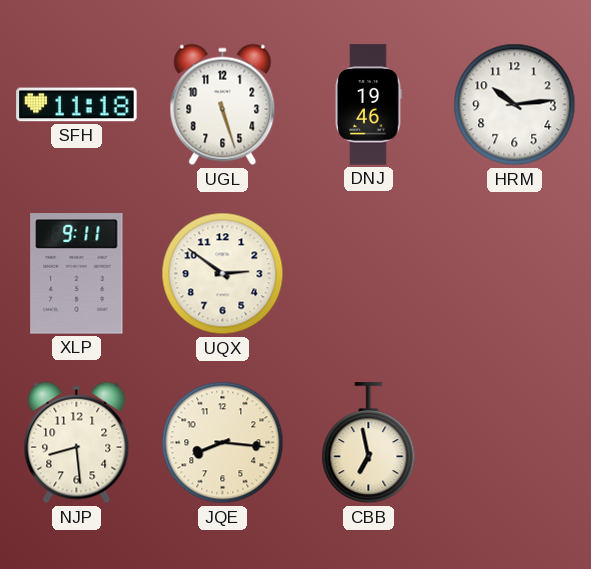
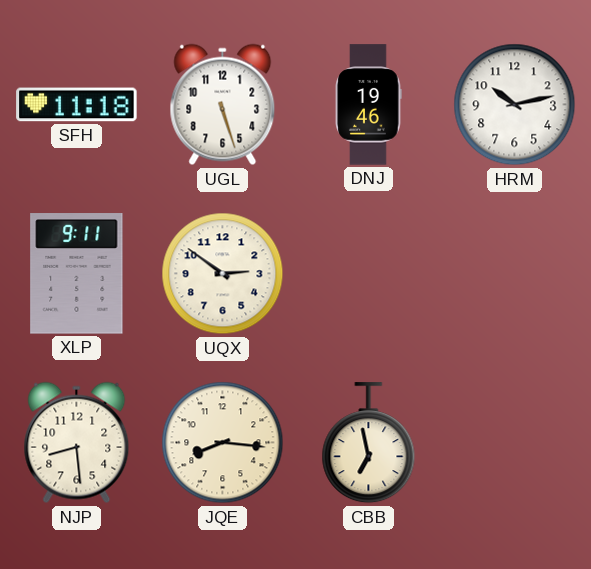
HRM: 10:14 -> 10:13 (515, 105)
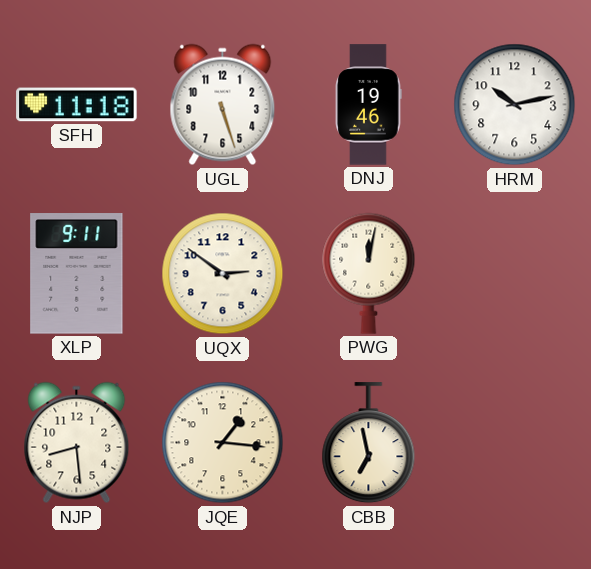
PWG: none -> 12:02 (369, 273)
JQE: 8:16 -> 1:16 (223, 443)
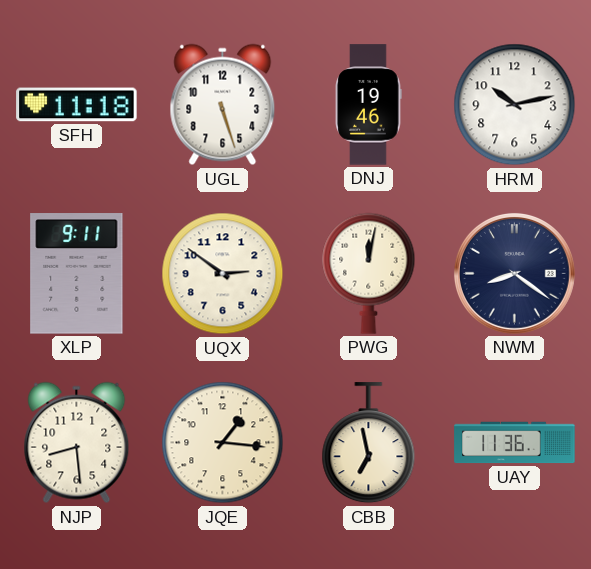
NWM: none -> 8:21 (514, 273)
UAY: none -> 11:36 (515, 443)
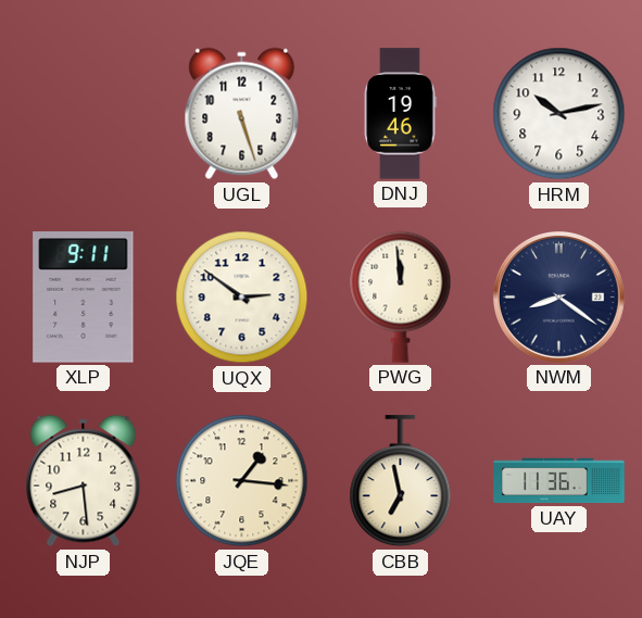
SFH: 11:18 -> none (77, 105)
PWG: 12:02 -> 11:59 (401, 297)
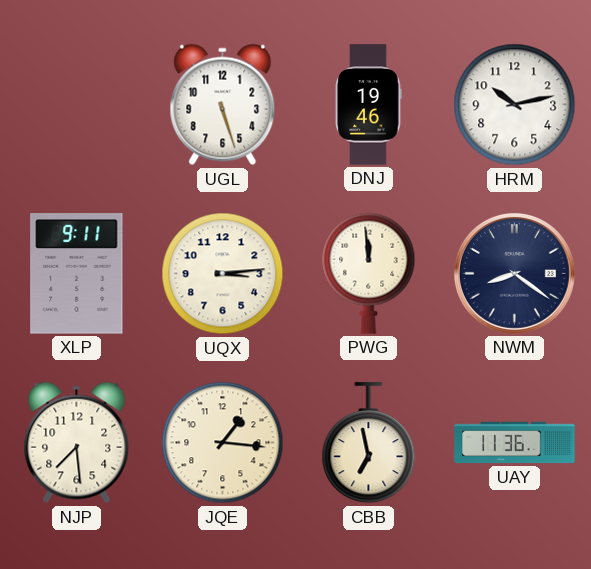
UQX: 2:51 -> 3:14 (223, 274)
NJP: 8:29 -> 7:29 (77, 443)
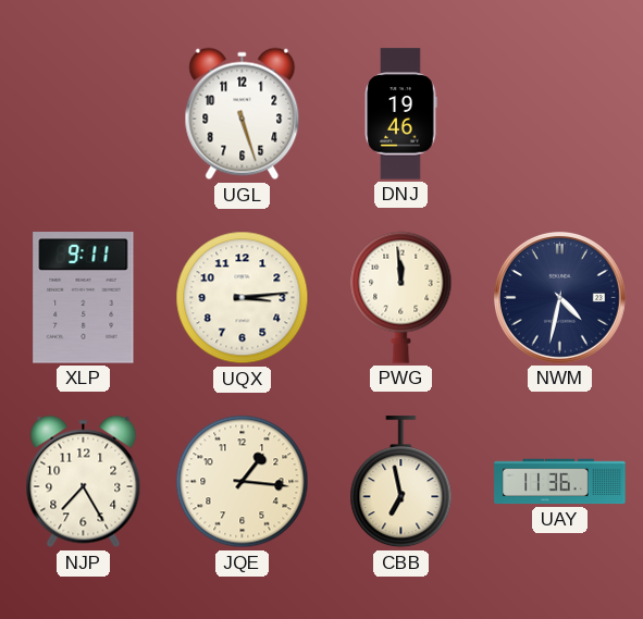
HRM: 10:13 -> none (515, 105)
NWM: 8:21 -> 4:32 (559, 297)
NJP: 7:29 -> 7:25 (84, 482)
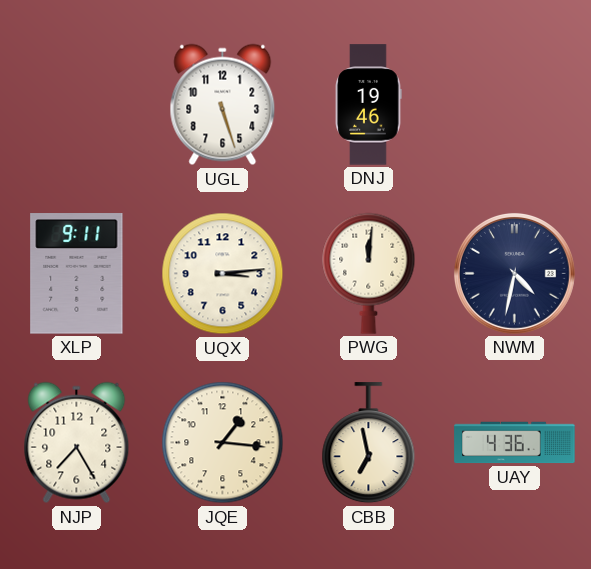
PWG: 11:59 -> 12:01 (369, 273)
UAY: 11:36 -> 4:36 (515, 443)
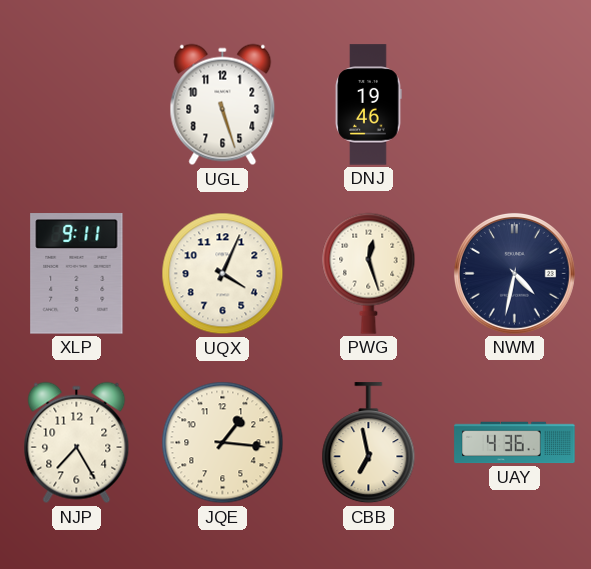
UQX: 3:14 -> 4:04 (223, 274)
PWG: 12:01 -> 12:27 (369, 273)
